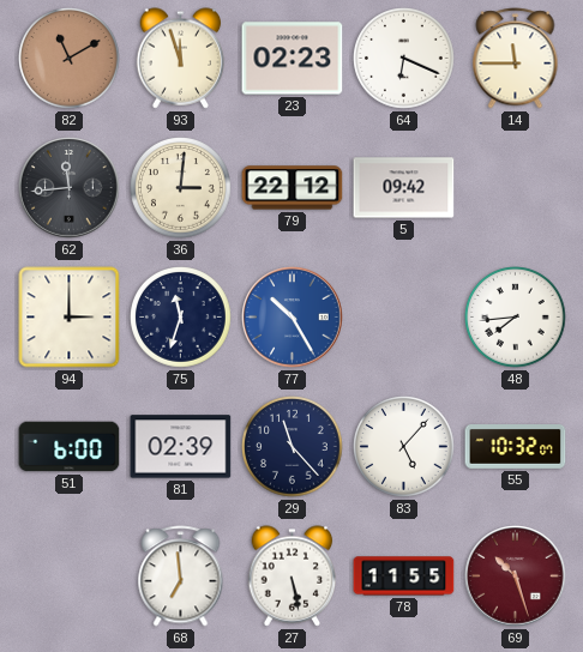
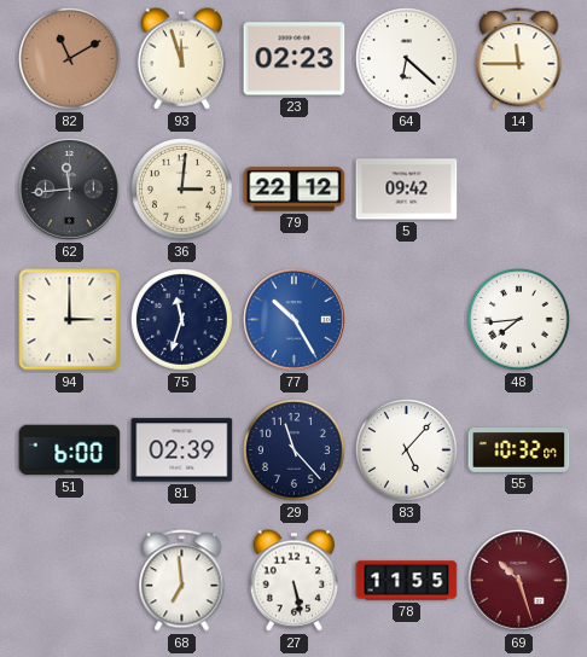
64: 6:19 -> 6:22 (407, 59)
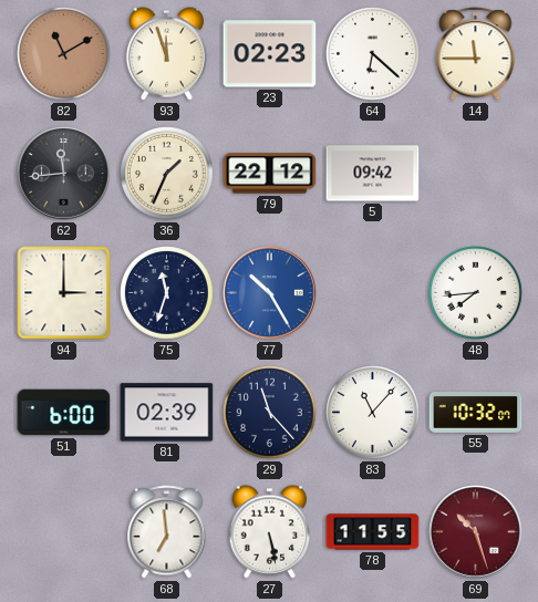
36: 3:01 -> 1:34 (167, 174)
83: 5:07 -> 11:07 (373, 413)
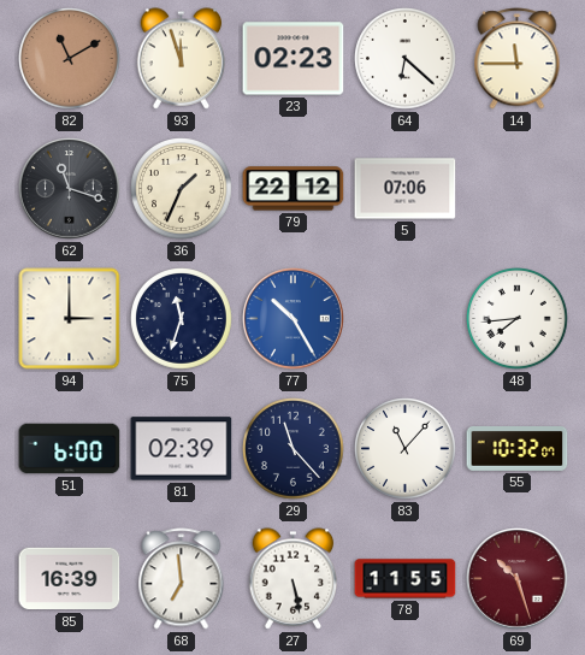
62: 11:44 -> 11:18 (70, 189)
5: 09:42 -> 07:06 (406, 189)
85: none -> 16:39 (70, 579)
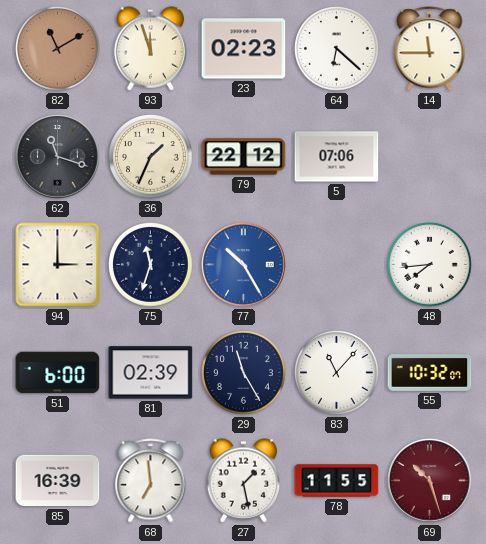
29: 11:23 -> 11:25 (244, 373)
27: 5:28 -> 1:28 (244, 481)
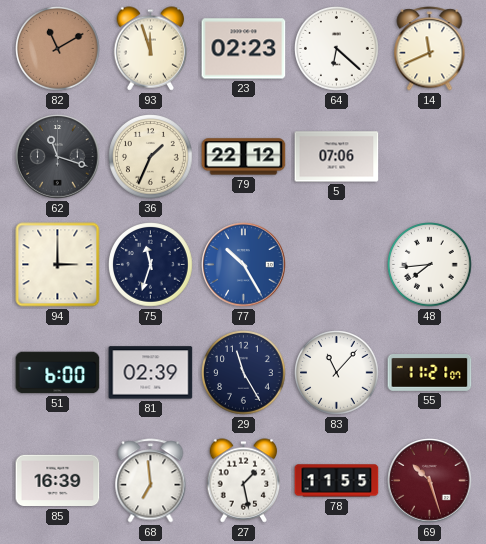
14: 11:45 -> 11:41 (430, 49)
55: 10:32 -> 11:21 (430, 373)
